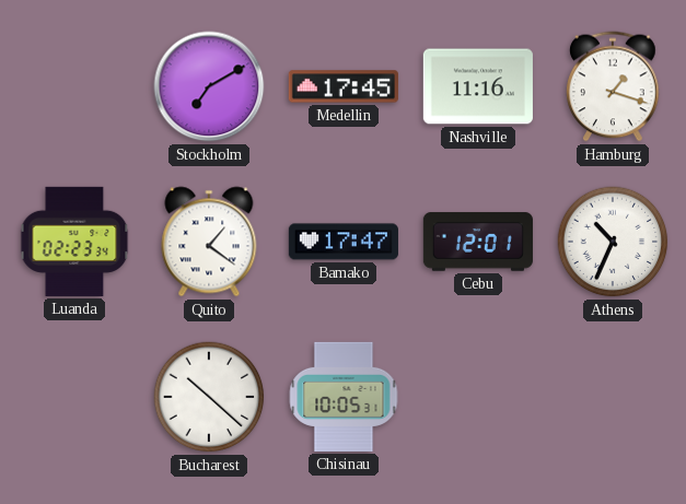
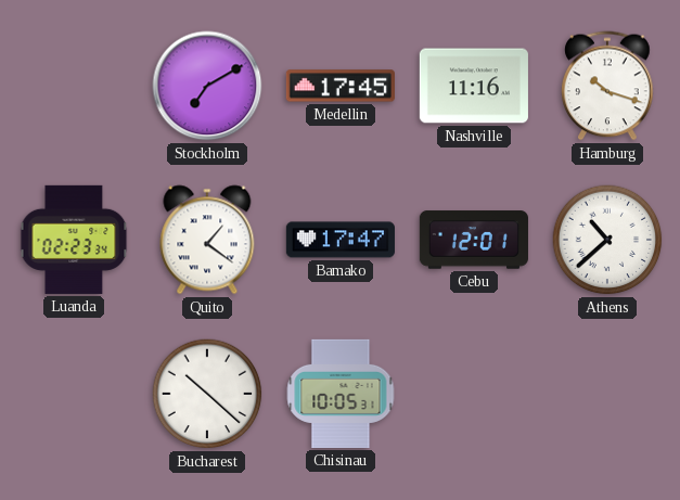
Hamburg: 1:18 -> 10:18 (607, 86)
Athens: 10:34 -> 10:38 (607, 240)
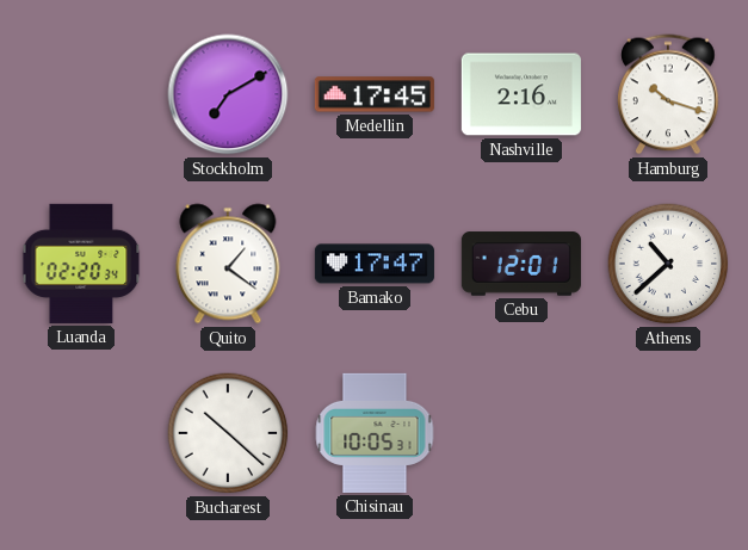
Nashville: 11:16 -> 2:16 (521, 94)
Luanda: 02:23 -> 02:20 (81, 264)
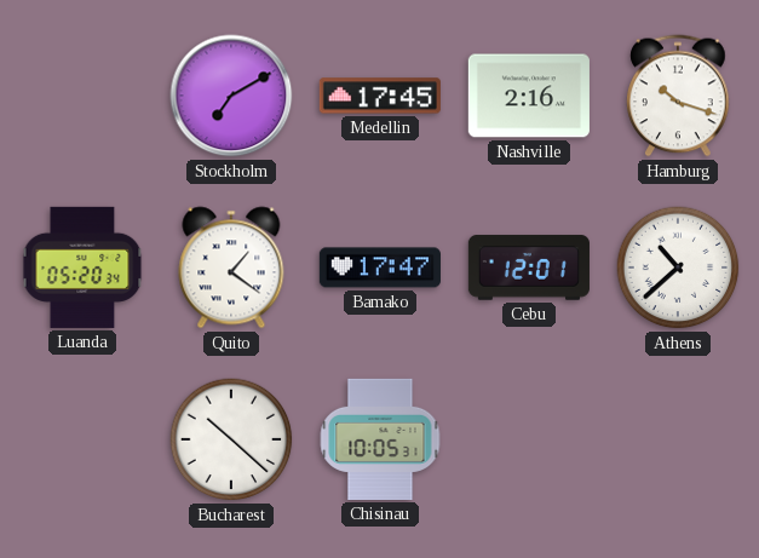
Luanda: 02:20 -> 05:20 (82, 268)
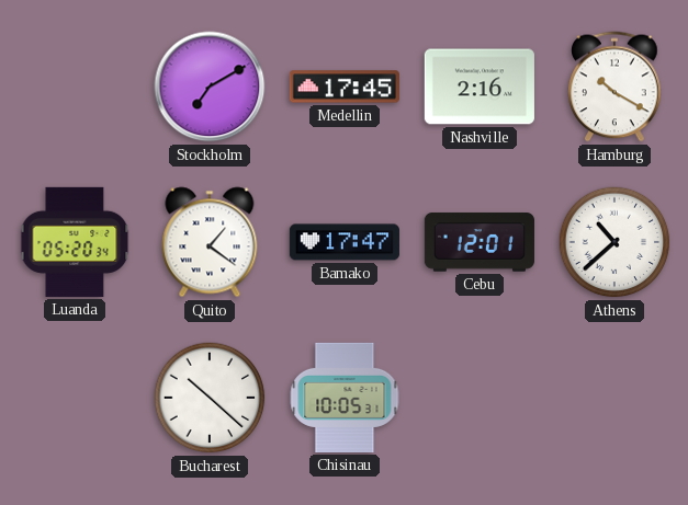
Hamburg: 10:18 -> 10:20 (614, 87)
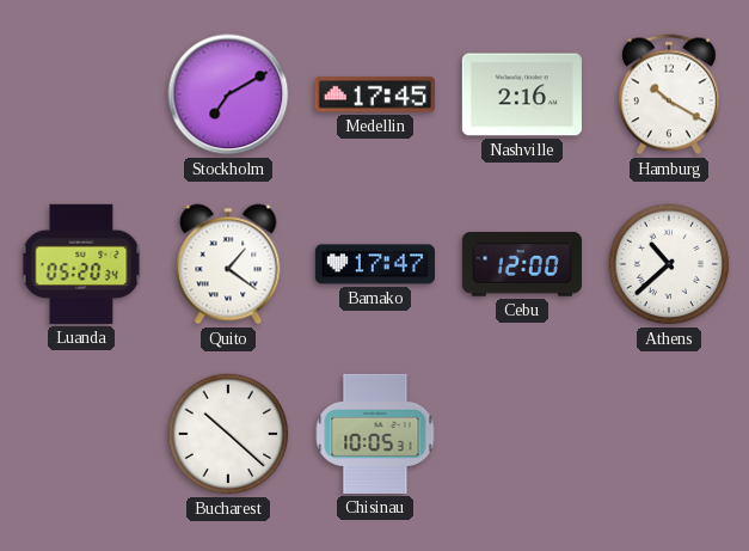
Cebu: 12:01 -> 12:00 (522, 264)
